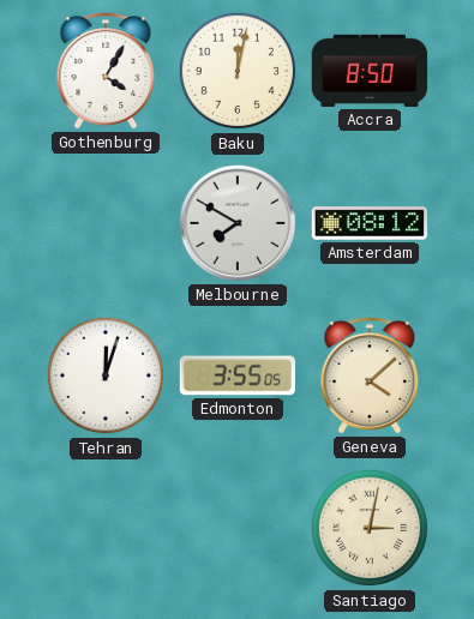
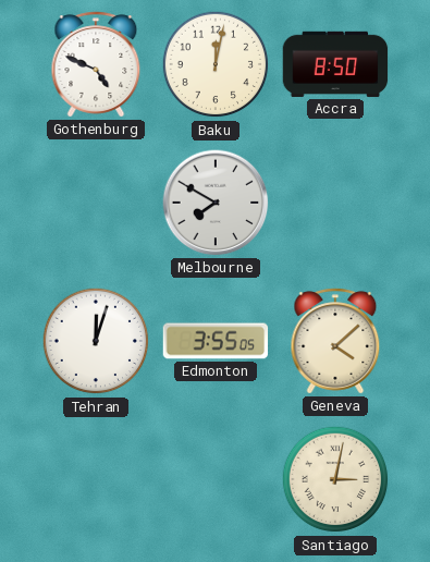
Gothenburg: 4:05 -> 4:49 (96, 64)
Amsterdam: 08:12 -> none (370, 223)
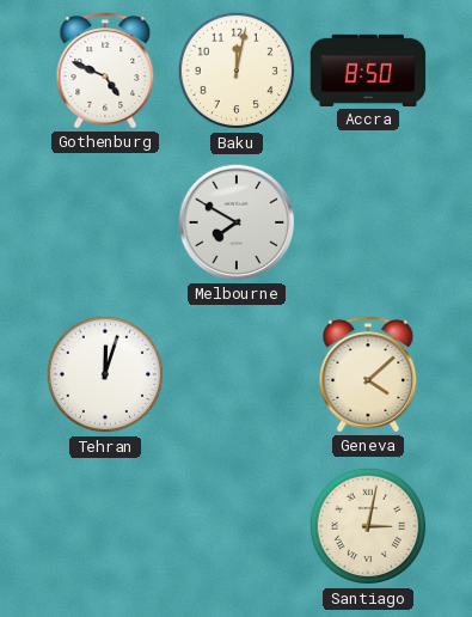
Edmonton: 3:55 -> none (216, 341)
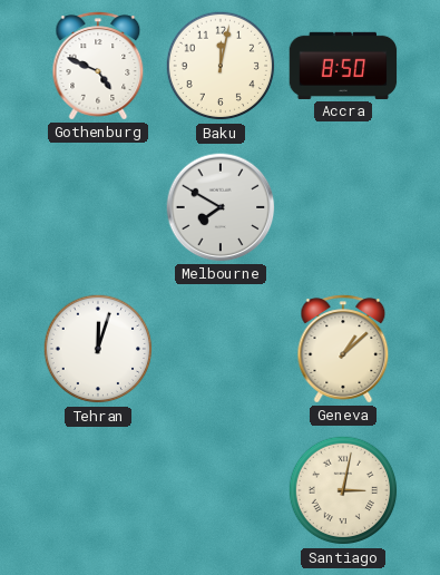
Geneva: 4:08 -> 1:08 (343, 349)
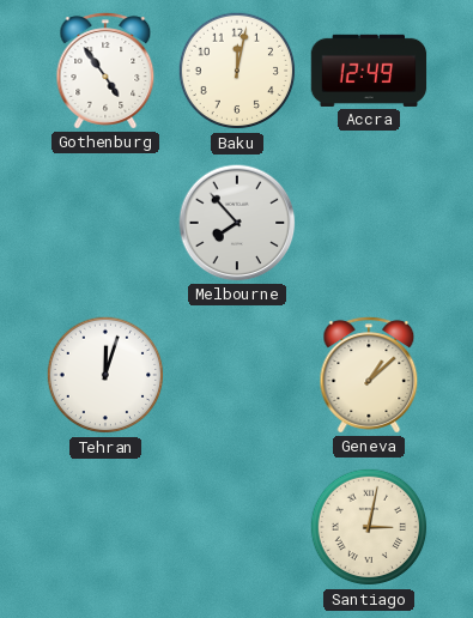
Gothenburg: 4:49 -> 4:54 (105, 71)
Accra: 8:50 -> 12:49 (369, 71)
Melbourne: 7:50 -> 7:53 (237, 223)
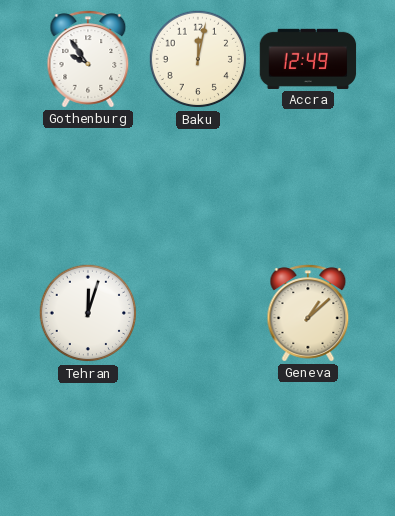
Gothenburg: 4:54 -> 9:54 (88, 59)
Melbourne: 7:53 -> none (237, 223)
Santiago: 3:02 -> none (369, 527)
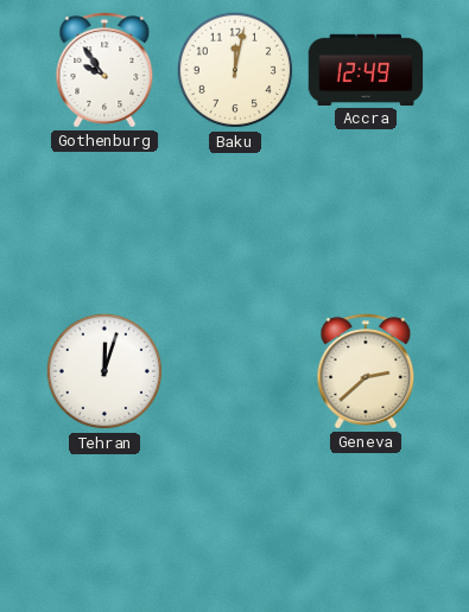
Geneva: 1:08 -> 2:38 (366, 371)
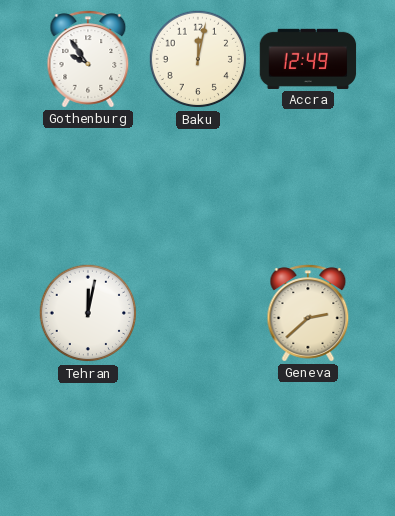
Tehran: 12:03 -> 12:02 (88, 313)
